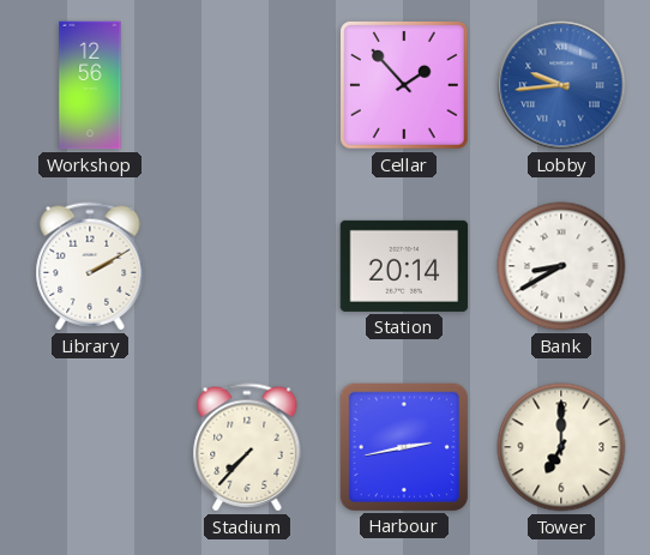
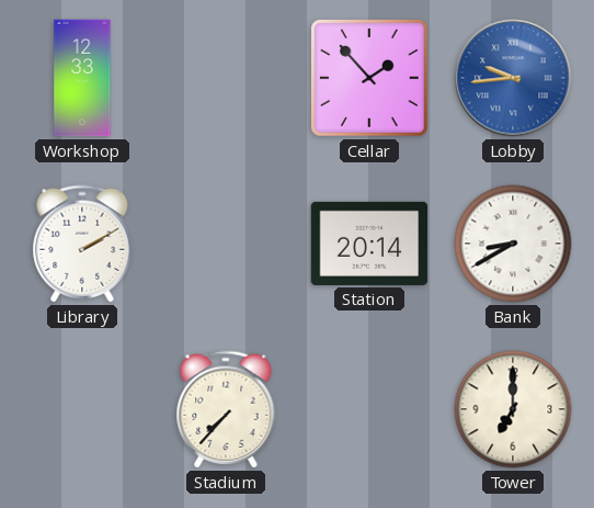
Workshop: 12:56 -> 12:33 (82, 78)
Harbour: 2:43 -> none (403, 446)
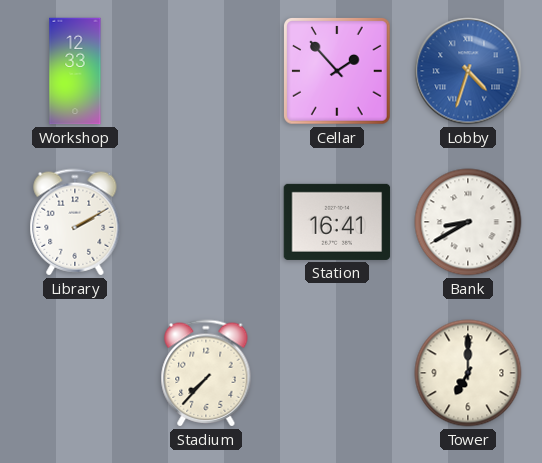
Lobby: 9:44 -> 4:33 (468, 71)
Station: 20:14 -> 16:41 (337, 222)
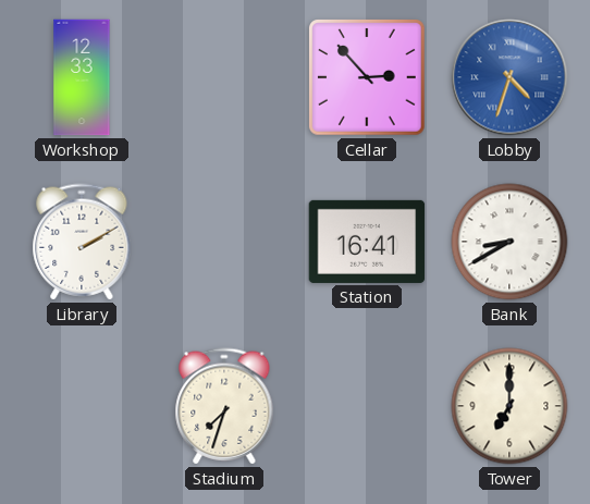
Cellar: 1:53 -> 2:53 (368, 78)
Stadium: 7:37 -> 7:33 (224, 406)
